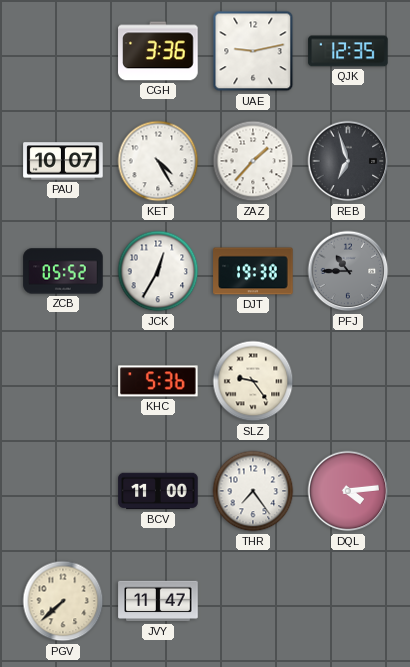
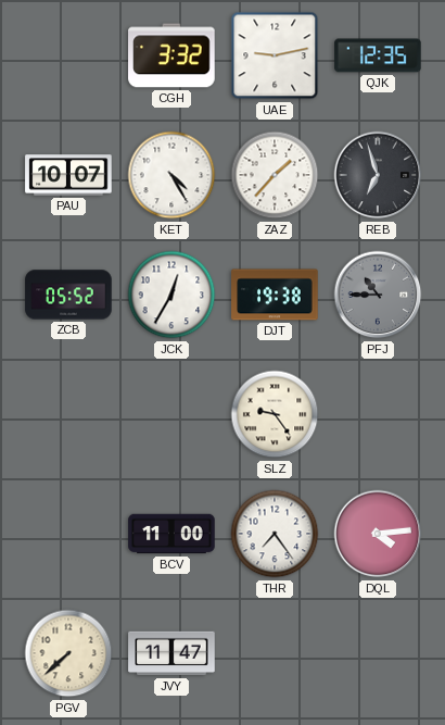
CGH: 3:36 -> 3:32 (171, 55)
KHC: 5:36 -> none (158, 381)
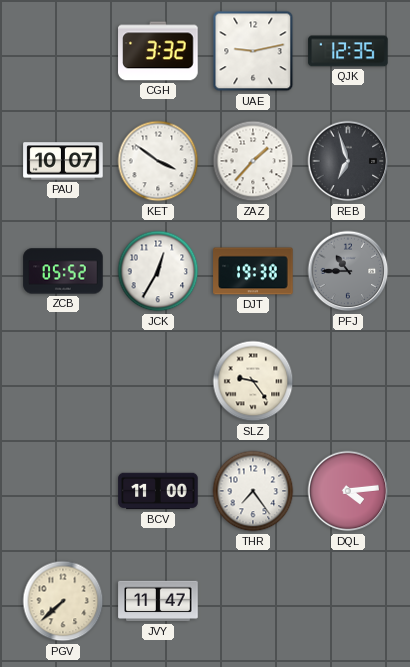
KET: 4:25 -> 3:51 (158, 161)
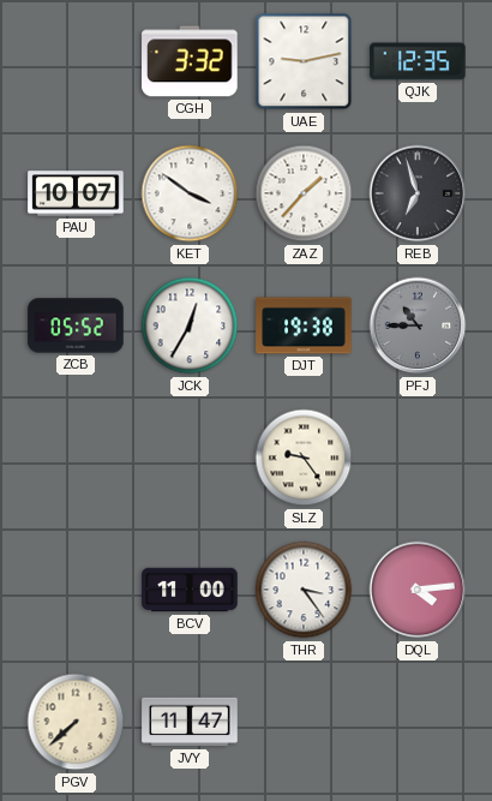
THR: 7:24 -> 3:24 (304, 590)
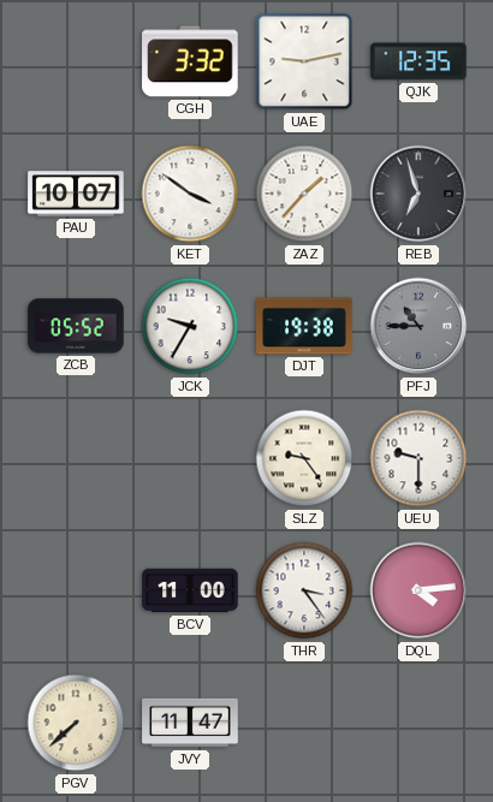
JCK: 12:35 -> 9:35 (190, 326)
UEU: none -> 9:30 (418, 458)
